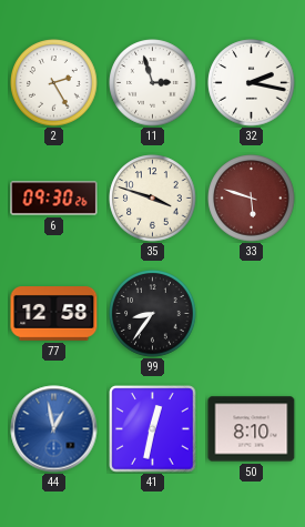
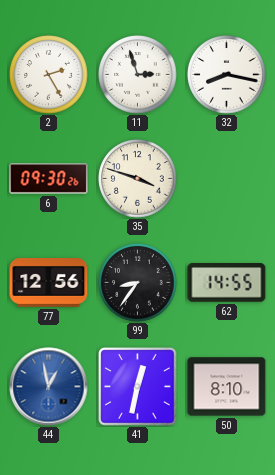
32: 2:17 -> 8:17 (227, 75)
33: 5:48 -> none (252, 199)
77: 12:58 -> 12:56 (49, 283)
62: none -> 14:55 (227, 283)
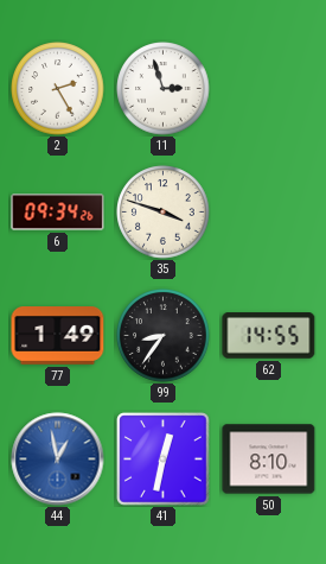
32: 8:17 -> none (227, 75)
6: 09:30 -> 09:34 (58, 213)
77: 12:56 -> 1:49 (58, 336)
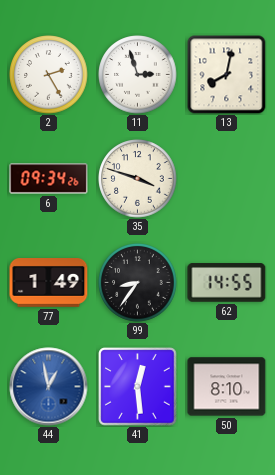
13: none -> 8:02 (227, 75)
41: 12:32 -> 12:29 (138, 387)
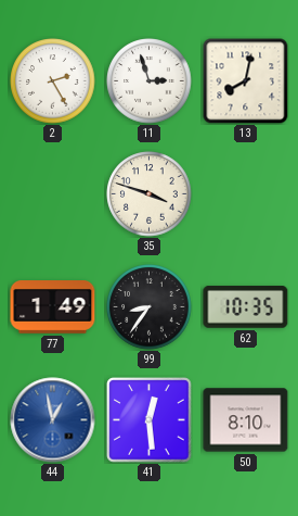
6: 09:34 -> none (49, 179)
62: 14:55 -> 10:35 (246, 307)
